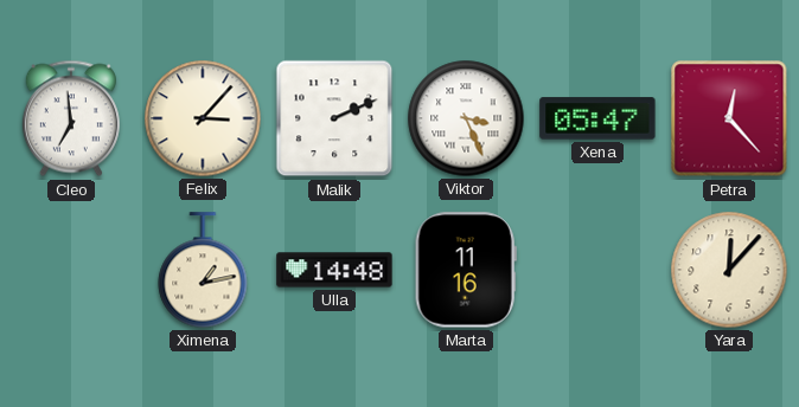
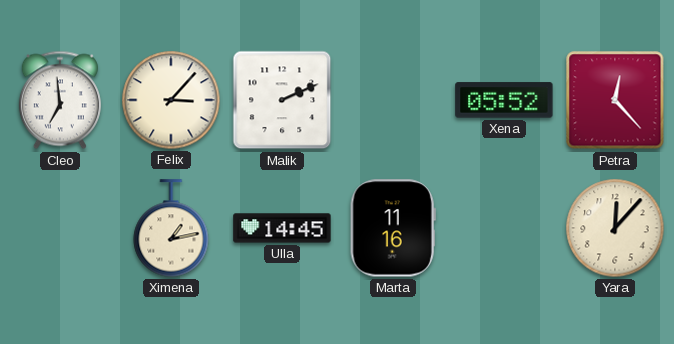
Viktor: 3:26 -> none (466, 118)
Xena: 05:47 -> 05:52 (504, 100)
Ulla: 14:48 -> 14:45 (282, 228)
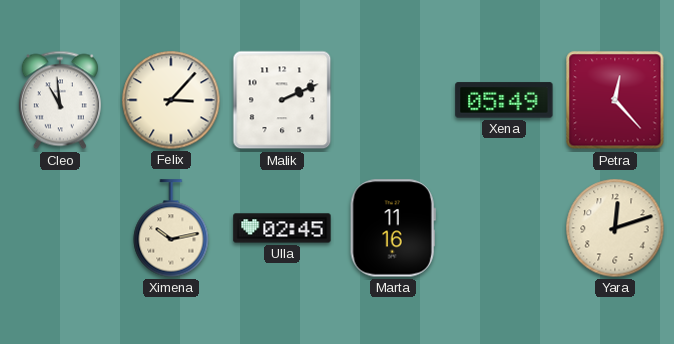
Cleo: 6:59 -> 10:59 (60, 100)
Xena: 05:52 -> 05:49 (504, 100)
Ximena: 1:13 -> 10:13 (171, 228)
Ulla: 14:45 -> 02:45 (282, 228)
Yara: 12:07 -> 12:12 (615, 228)
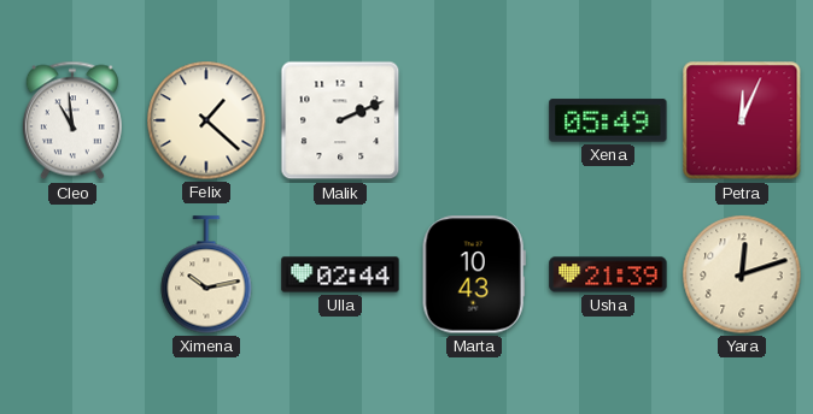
Felix: 3:07 -> 1:22 (206, 120)
Petra: 12:23 -> 12:04 (742, 120)
Ulla: 02:45 -> 02:44 (340, 274)
Marta: 11:16 -> 10:43 (474, 274)
Usha: none -> 21:39 (608, 274)
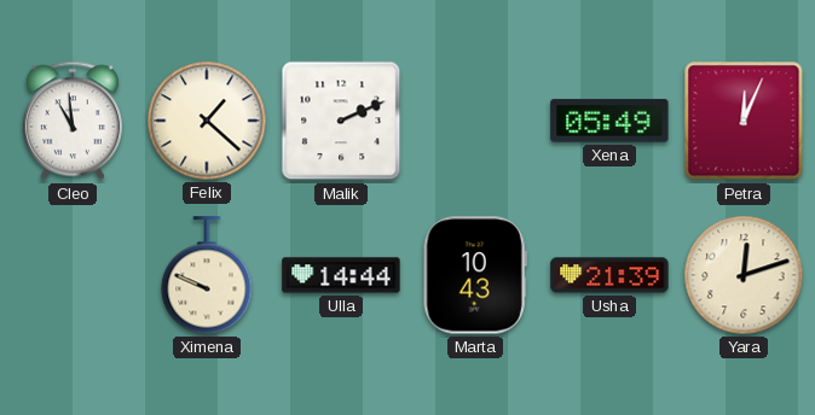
Ximena: 10:13 -> 9:49 (207, 275)
Ulla: 02:44 -> 14:44 (341, 275)
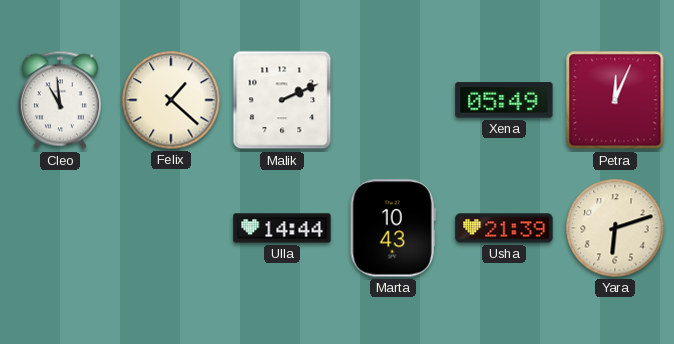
Ximena: 9:49 -> none (207, 275)
Yara: 12:12 -> 6:12 (615, 228)
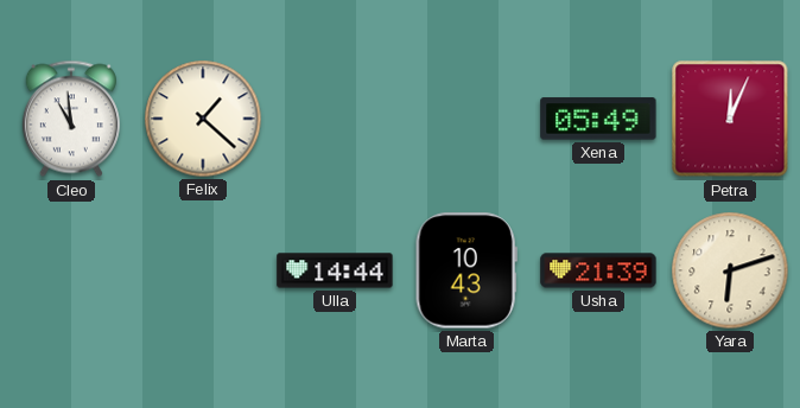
Malik: 2:11 -> none (282, 100)
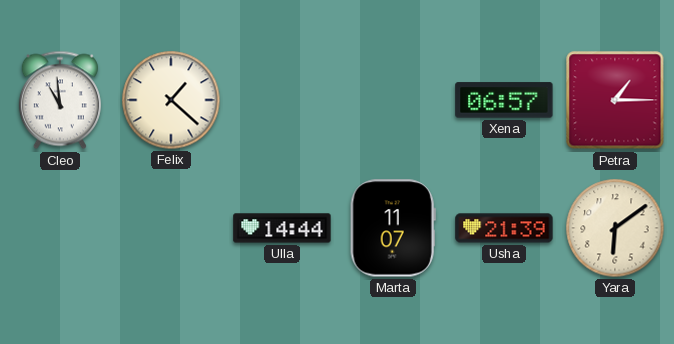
Xena: 05:49 -> 06:57 (504, 100)
Petra: 12:04 -> 1:15 (615, 100)
Marta: 10:43 -> 11:07 (393, 228)
Yara: 6:12 -> 6:09 (615, 228)
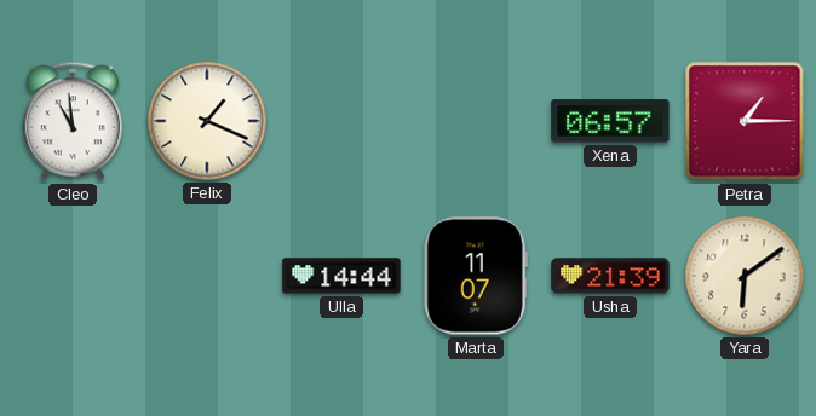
Felix: 1:22 -> 1:19 (207, 121)
